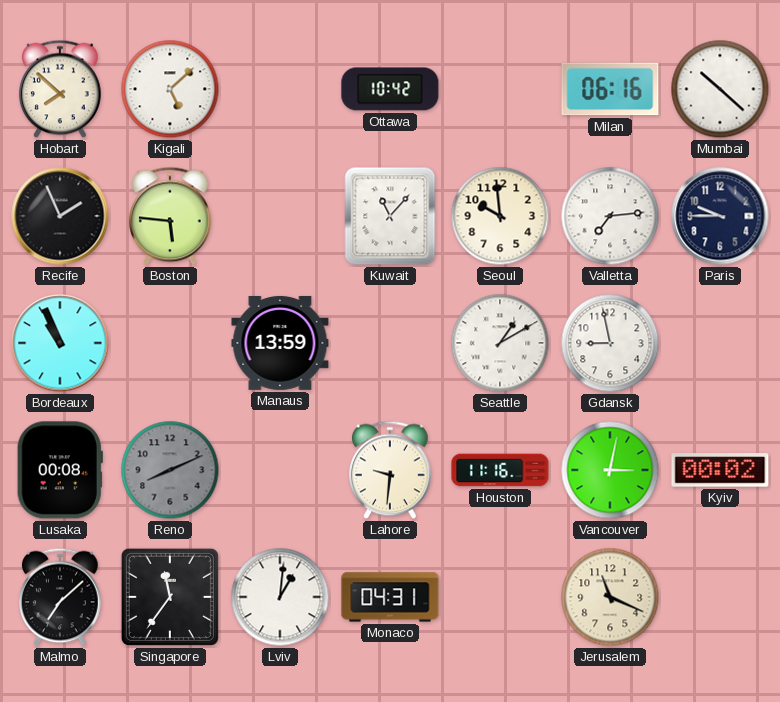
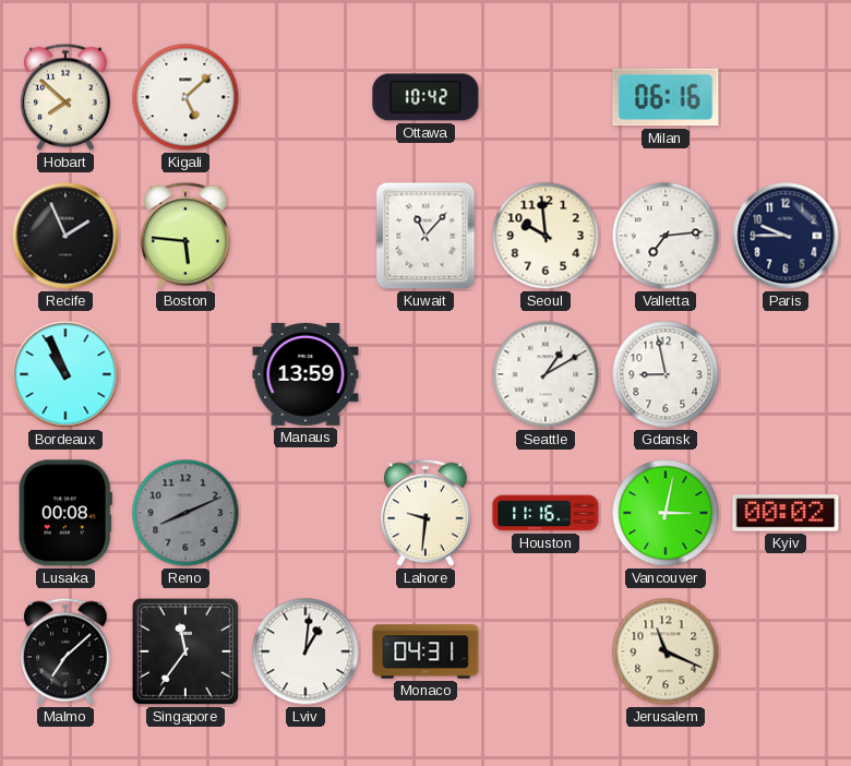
Mumbai: 10:22 -> none (720, 89)
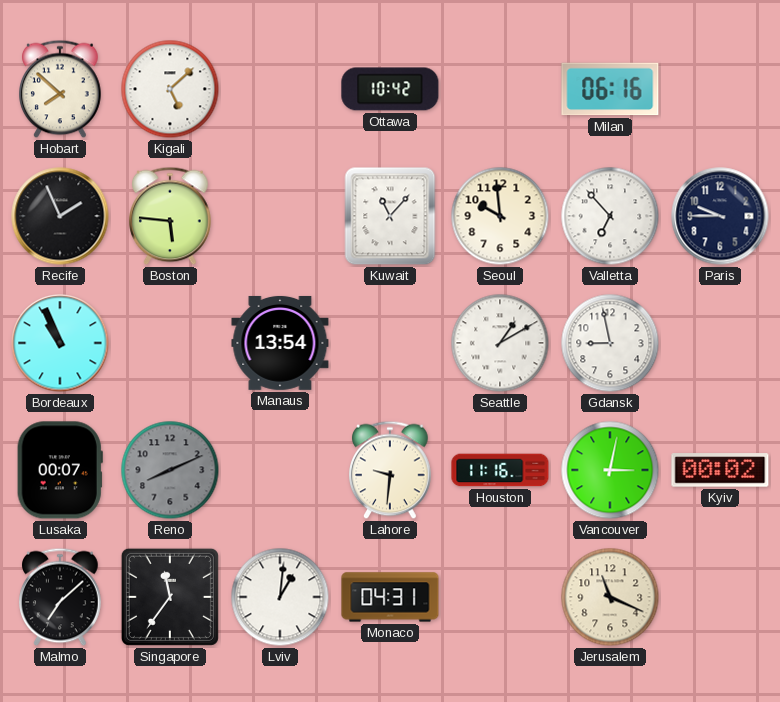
Valletta: 7:14 -> 6:53 (610, 216)
Manaus: 13:59 -> 13:54 (280, 343)
Lusaka: 00:08 -> 00:07 (60, 470)
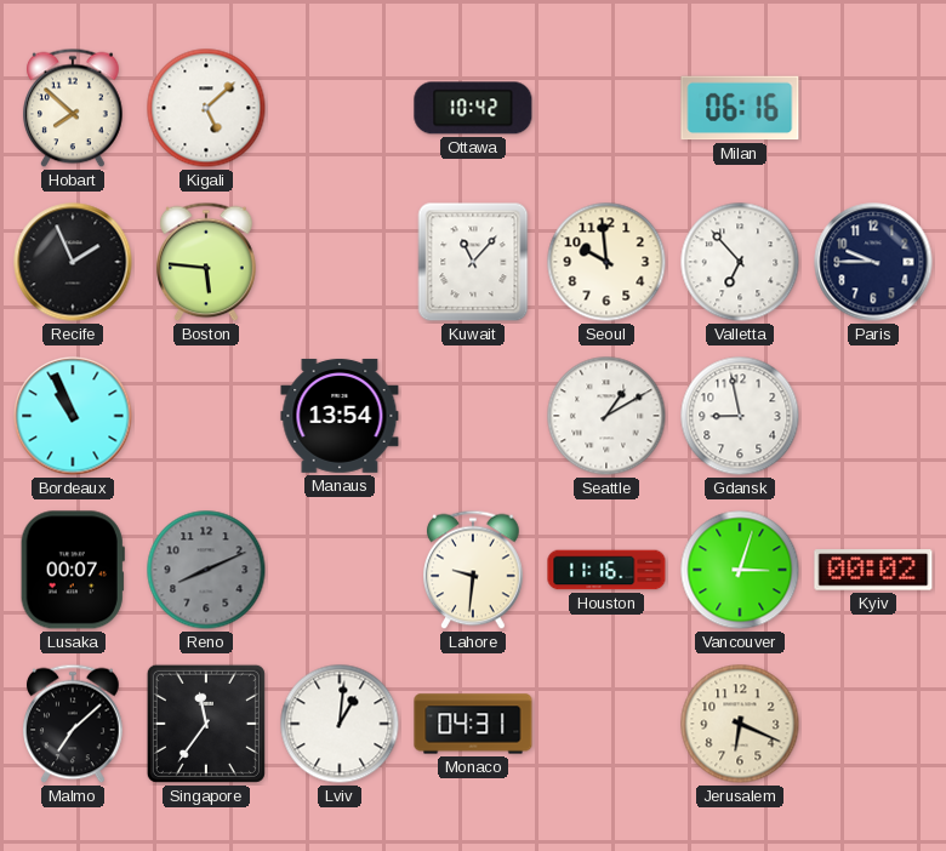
Vancouver: 3:02 -> 3:03 (740, 570)
Jerusalem: 11:19 -> 6:19 (740, 724)
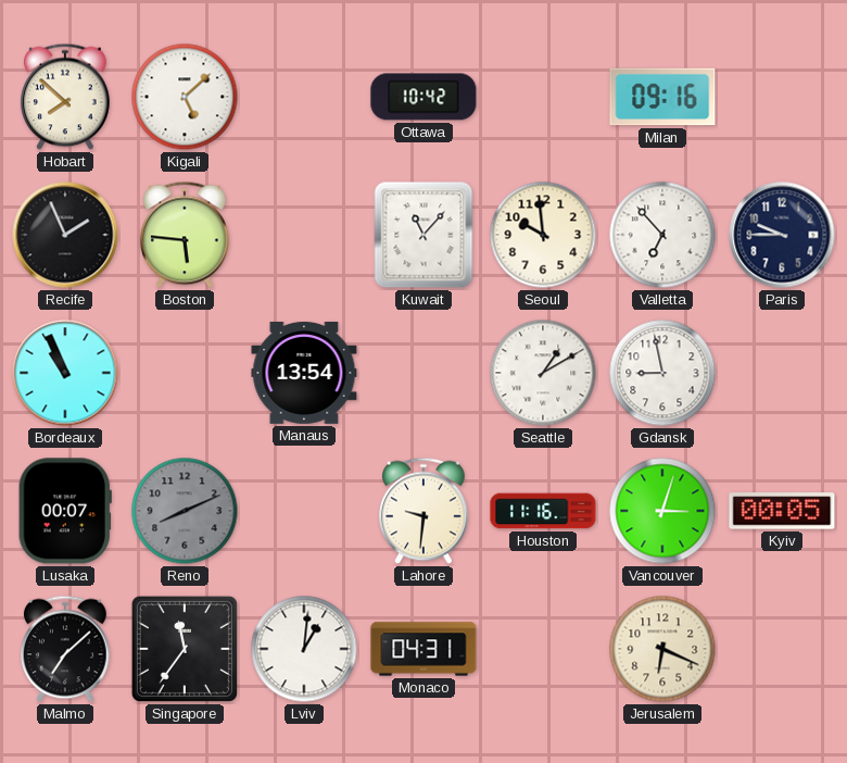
Milan: 06:16 -> 09:16 (662, 97)
Kyiv: 00:02 -> 00:05 (782, 511)
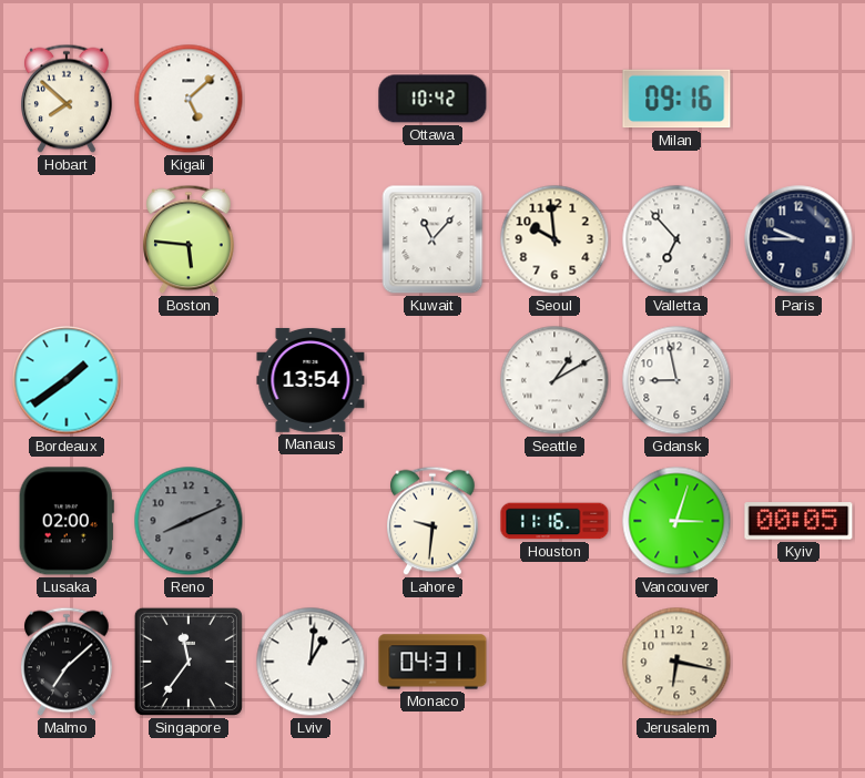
Recife: 1:56 -> none (65, 235)
Bordeaux: 10:56 -> 1:39 (67, 380)
Lusaka: 00:07 -> 02:00 (67, 521)
Jerusalem: 6:19 -> 6:17 (676, 662)
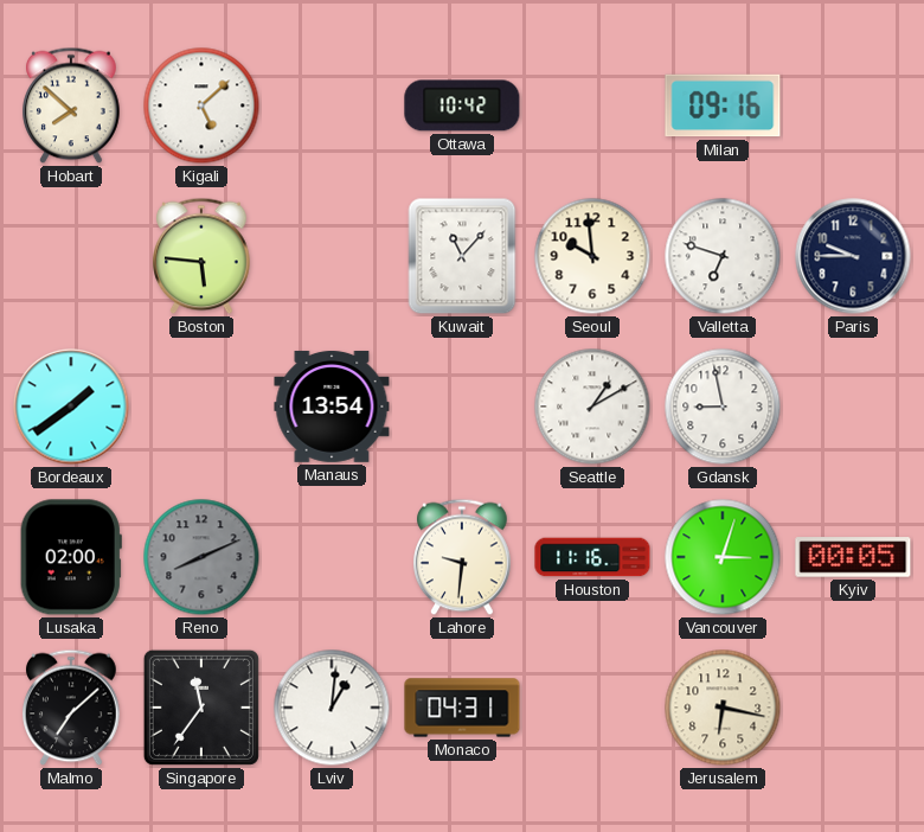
Valletta: 6:53 -> 6:48 (723, 256)
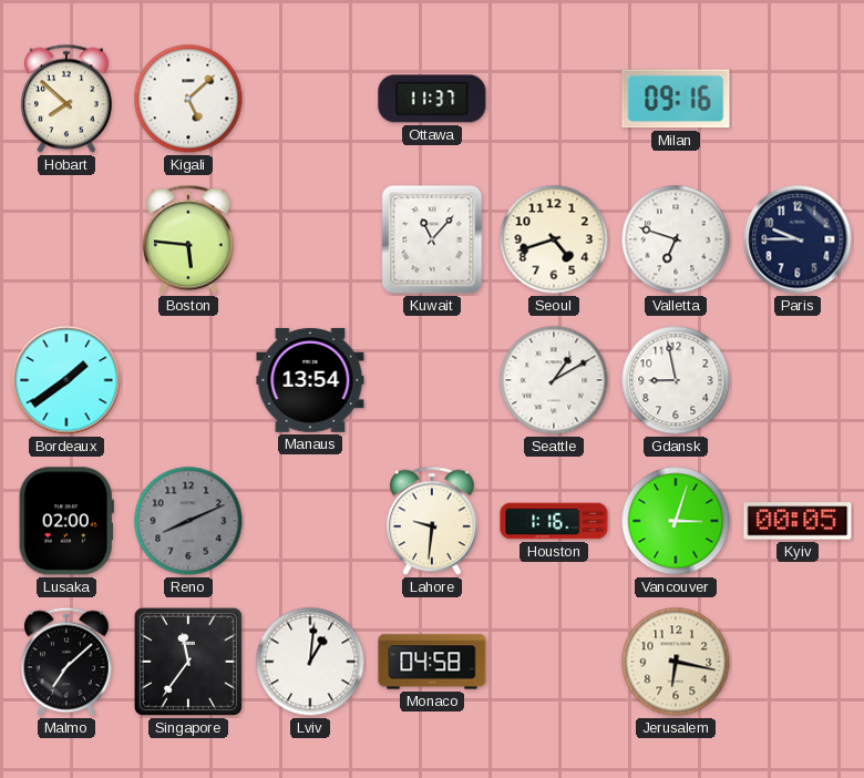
Ottawa: 10:42 -> 11:37 (432, 99)
Seoul: 9:59 -> 4:42 (554, 239)
Houston: 11:16 -> 1:16 (554, 521)
Monaco: 04:31 -> 04:58 (432, 662)
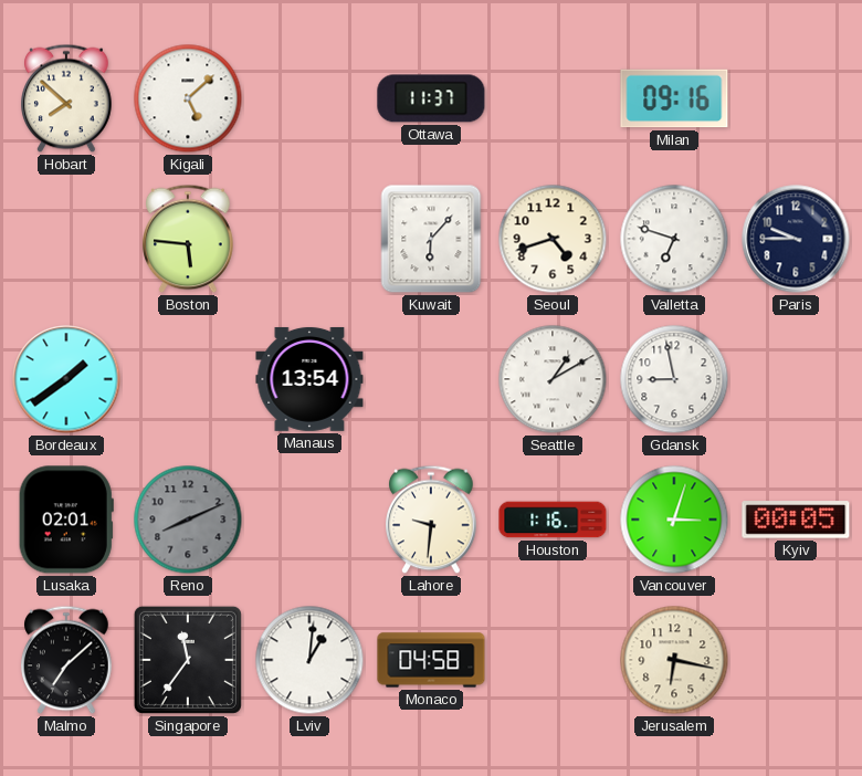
Kuwait: 11:07 -> 6:07 (431, 239)
Lusaka: 02:00 -> 02:01 (66, 520)
